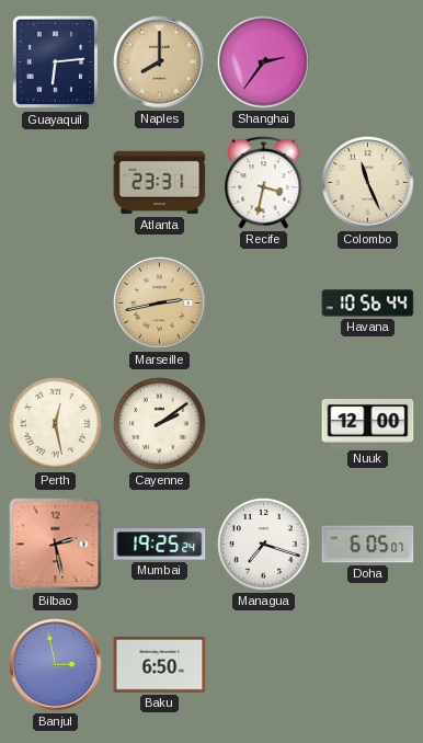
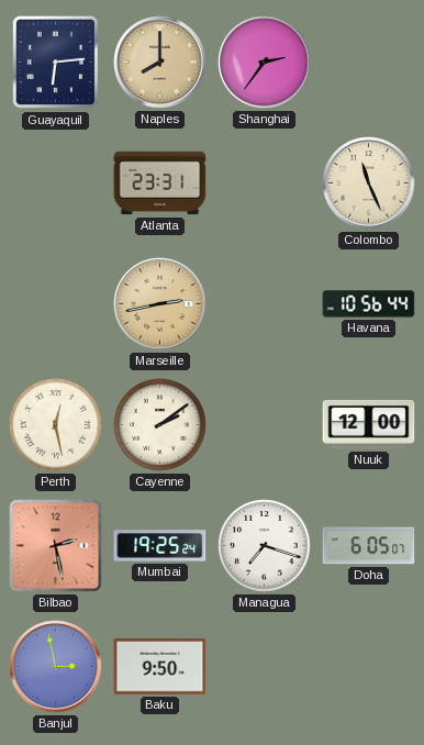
Recife: 3:32 -> none (264, 183)
Baku: 6:50 -> 9:50 (160, 667)
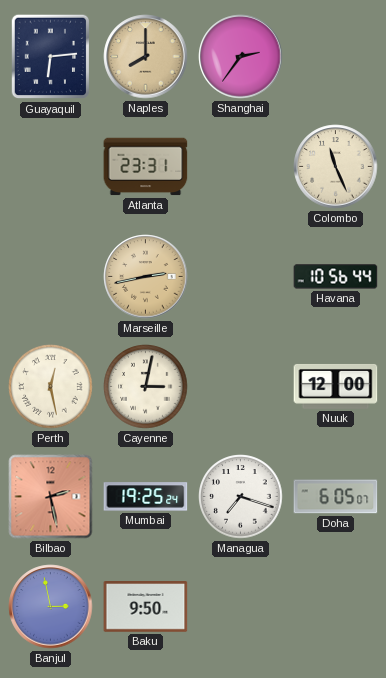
Cayenne: 2:09 -> 3:02 (146, 387)
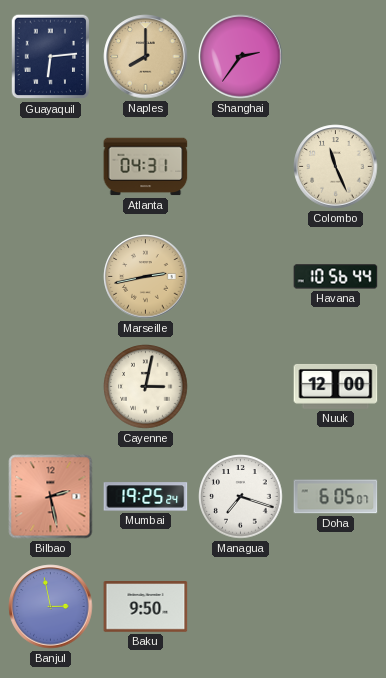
Atlanta: 23:31 -> 04:31 (146, 167)
Perth: 12:28 -> none (51, 387)
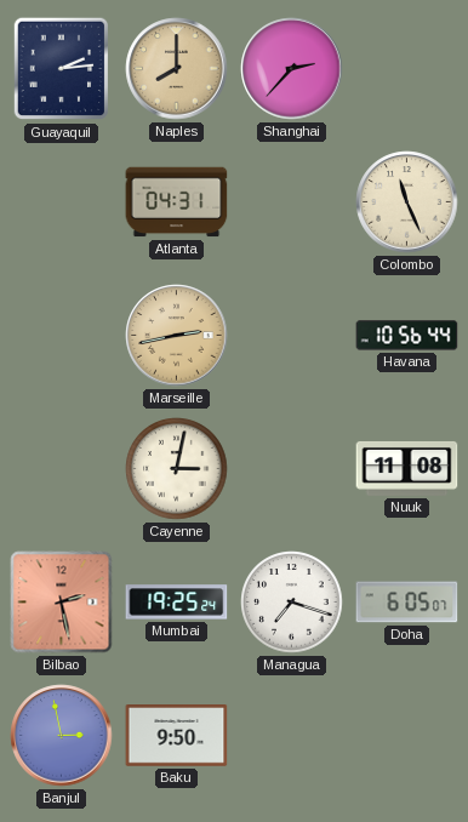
Guayaquil: 6:14 -> 2:14 (61, 69)
Shanghai: 2:36 -> 2:37 (292, 69)
Nuuk: 12:00 -> 11:08 (407, 468)
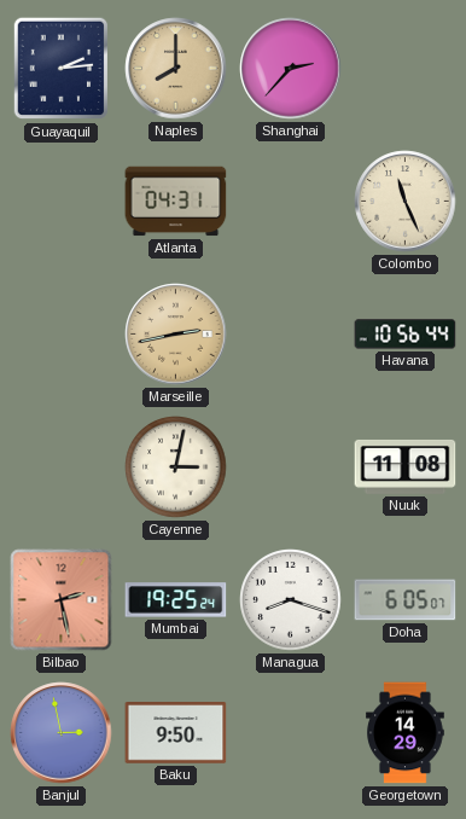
Managua: 7:18 -> 8:18 (291, 600)
Georgetown: none -> 14:29 (406, 733)
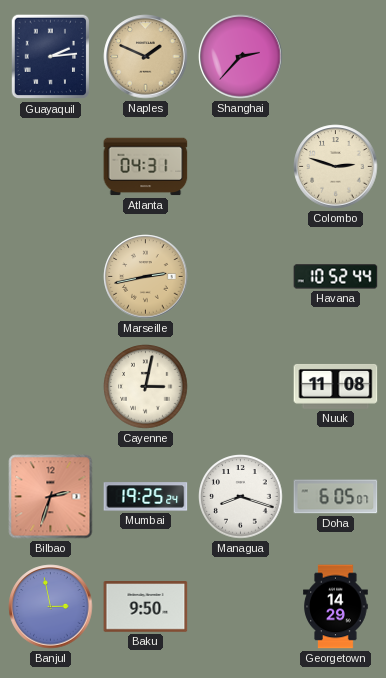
Naples: 8:00 -> 1:49 (146, 57)
Colombo: 11:26 -> 2:48 (336, 167)
Havana: 10:56 -> 10:52 (336, 277)
Bilbao: 2:28 -> 2:33 (51, 497)
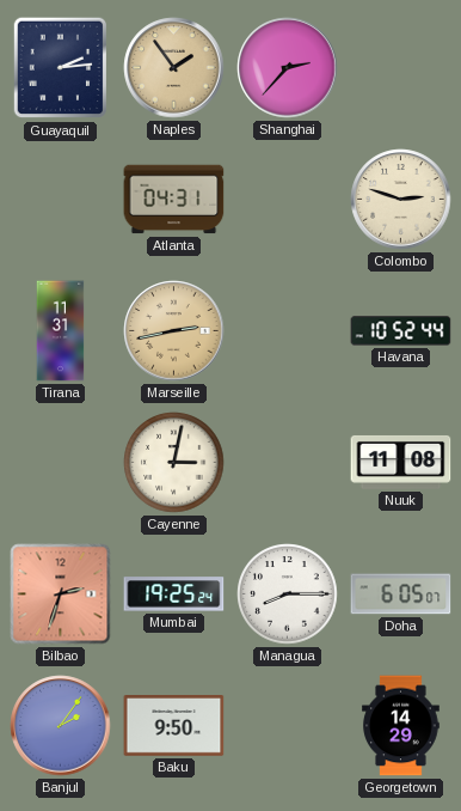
Naples: 1:49 -> 1:54 (174, 68)
Tirana: none -> 11:31 (61, 331)
Managua: 8:18 -> 8:15 (288, 594)
Banjul: 2:58 -> 2:06 (61, 726)
